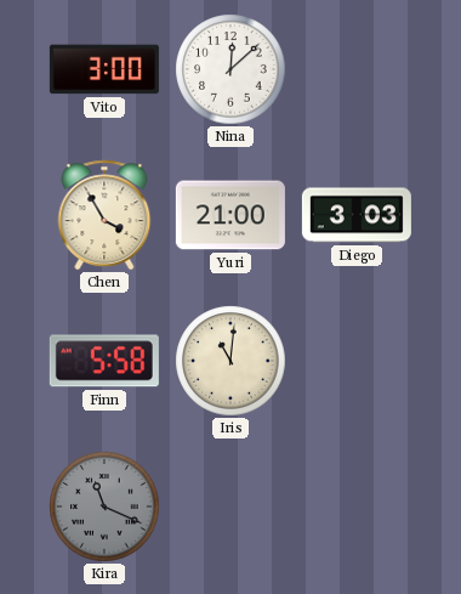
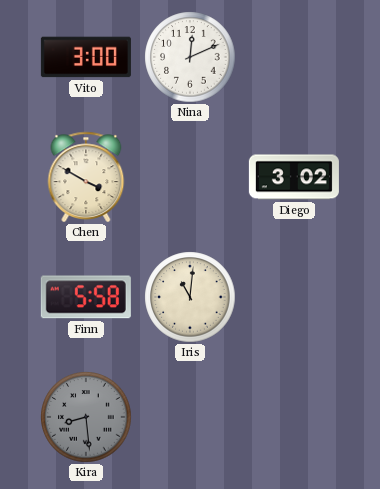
Nina: 12:08 -> 12:11 (190, 57)
Chen: 3:55 -> 3:50 (86, 177)
Yuri: 21:00 -> none (231, 215)
Diego: 3:03 -> 3:02 (294, 177)
Kira: 11:19 -> 8:29 (86, 417)
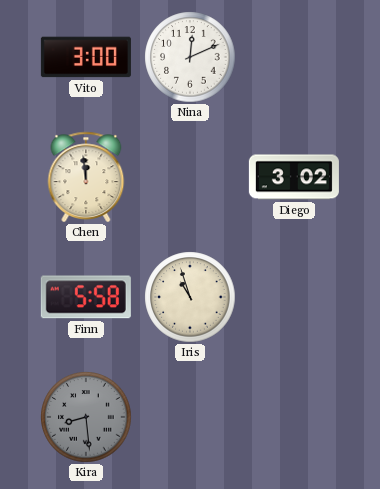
Chen: 3:50 -> 11:59 (86, 177)
Iris: 11:01 -> 10:57 (190, 297)
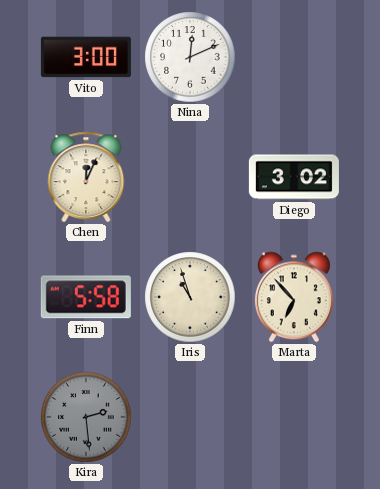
Chen: 11:59 -> 12:04 (86, 177)
Marta: none -> 6:53 (294, 297)
Kira: 8:29 -> 2:29 (86, 417)
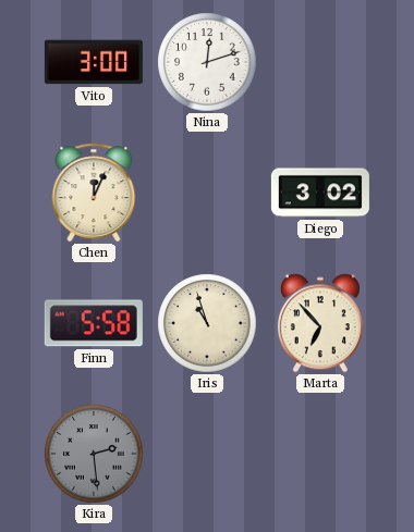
Nina: 12:11 -> 12:12 (207, 62)
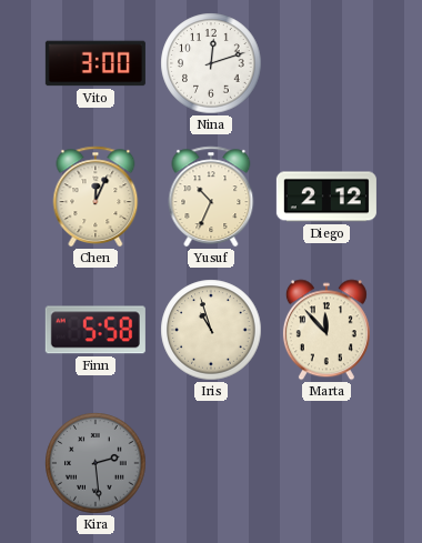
Yusuf: none -> 10:34 (211, 197)
Diego: 3:02 -> 2:12 (326, 197)
Marta: 6:53 -> 11:53 (326, 330)
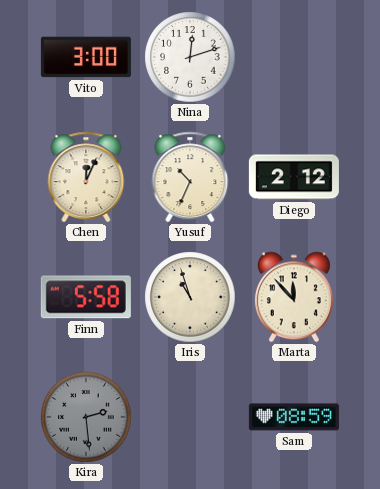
Sam: none -> 08:59 (294, 417)
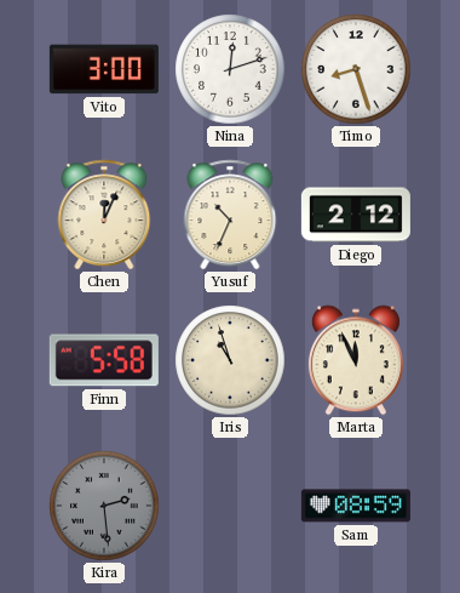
Timo: none -> 8:27 (356, 69)
Marta: 11:53 -> 11:56 (356, 360)
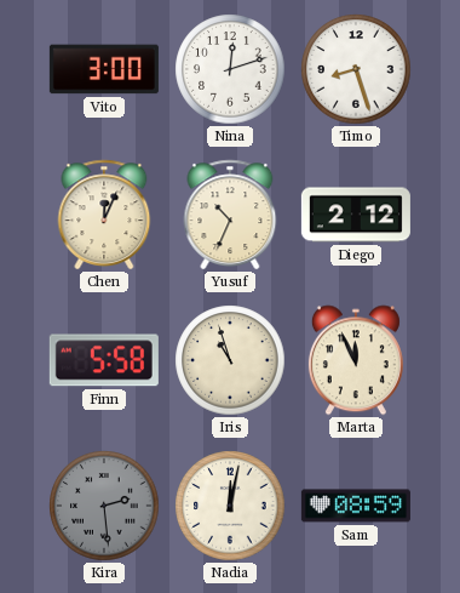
Nadia: none -> 12:02 (230, 506)
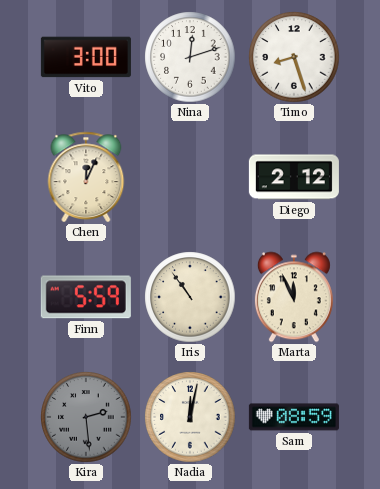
Yusuf: 10:34 -> none (230, 215)
Finn: 5:58 -> 5:59 (86, 297)
Iris: 10:57 -> 10:54 (190, 297)
